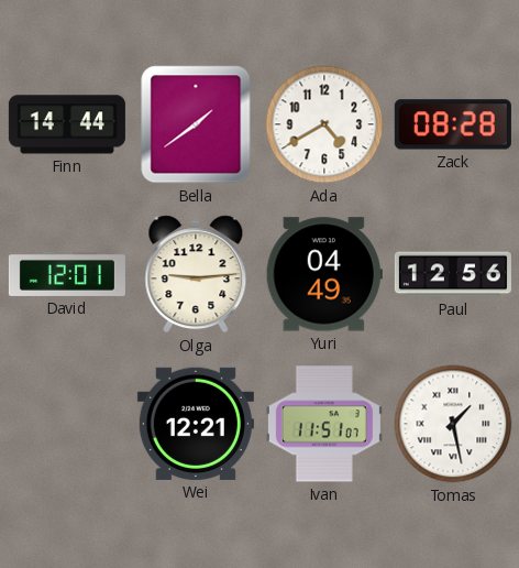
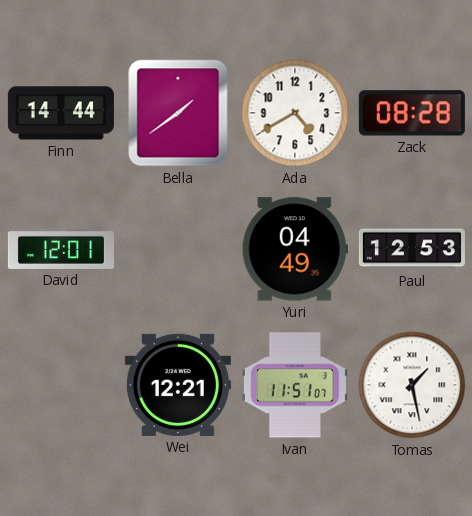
Olga: 9:14 -> none (196, 274)
Paul: 12:56 -> 12:53 (412, 249)
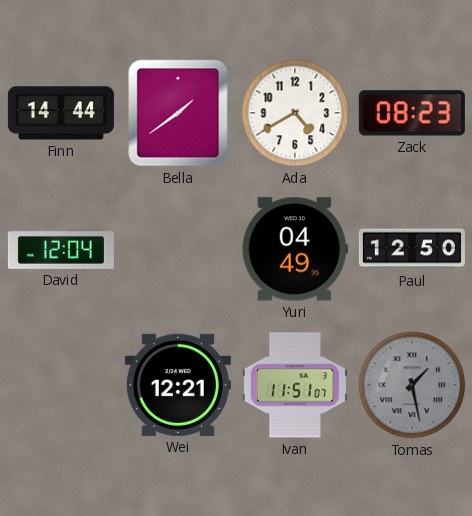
Zack: 08:28 -> 08:23 (412, 113)
David: 12:01 -> 12:04 (61, 249)
Paul: 12:53 -> 12:50 (412, 249)
Tomas dial: white -> grey (412, 385)
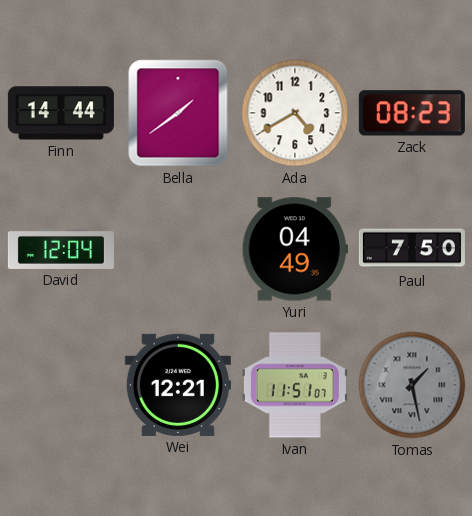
Paul: 12:50 -> 7:50 (412, 249)
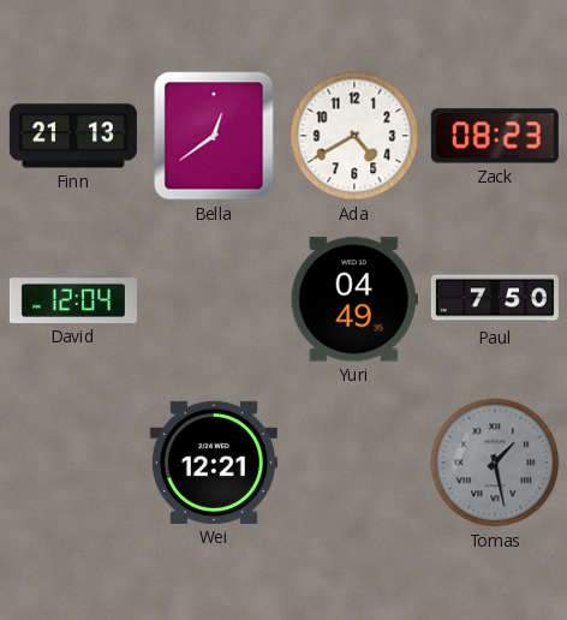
Finn: 14:44 -> 21:13 (73, 136)
Bella: 1:39 -> 12:39 (214, 136)
Ivan: 11:51 -> none (295, 385)
